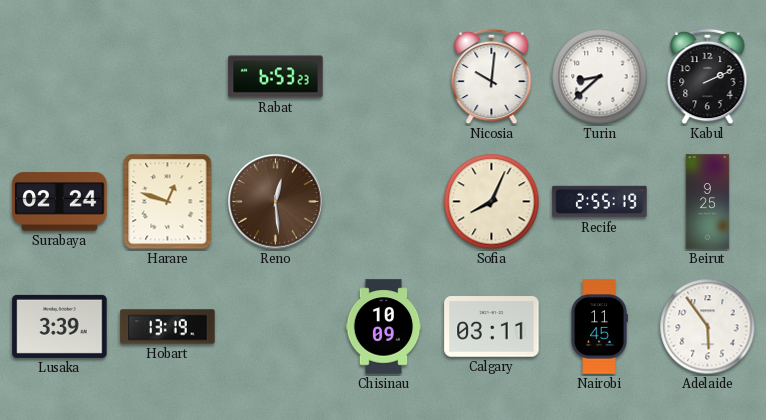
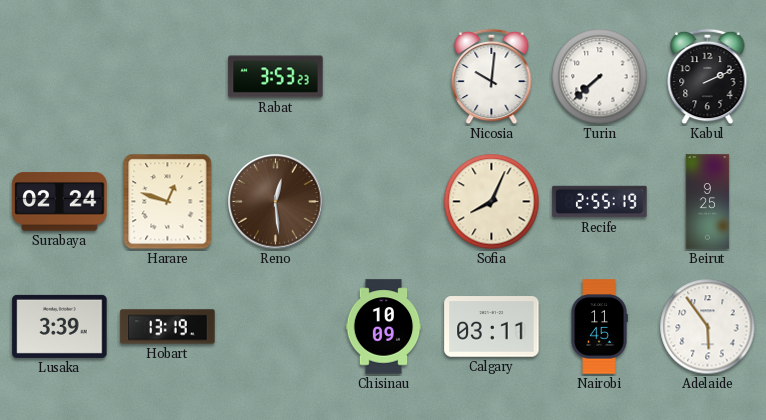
Rabat: 6:53 -> 3:53 (276, 77)
Turin: 8:38 -> 7:38 (600, 77)
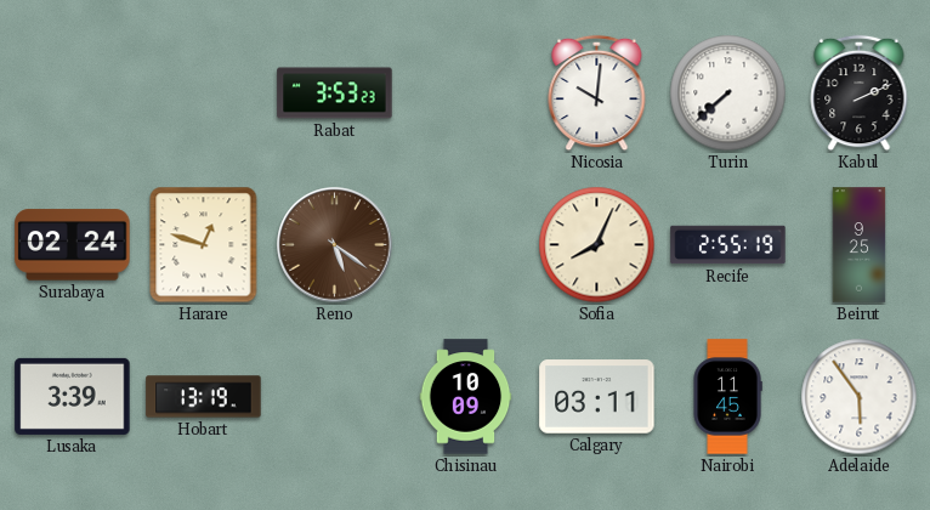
Reno: 12:29 -> 5:21 (335, 245)
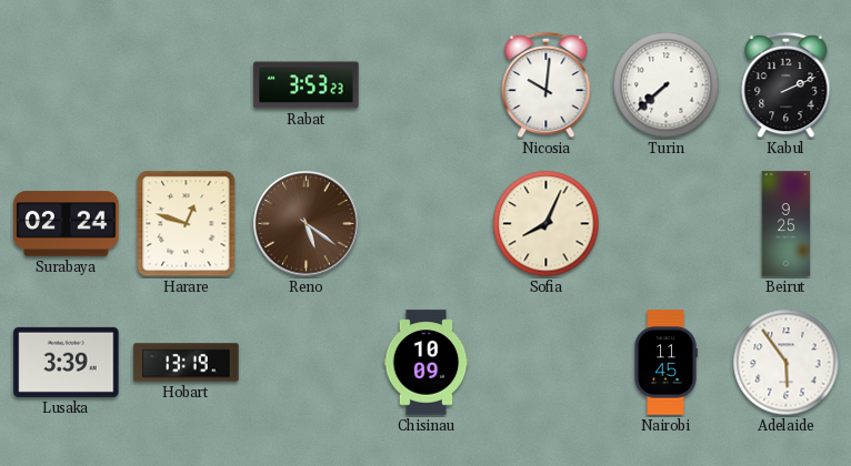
Recife: 2:55 -> none (728, 245)
Calgary: 03:11 -> none (597, 397)
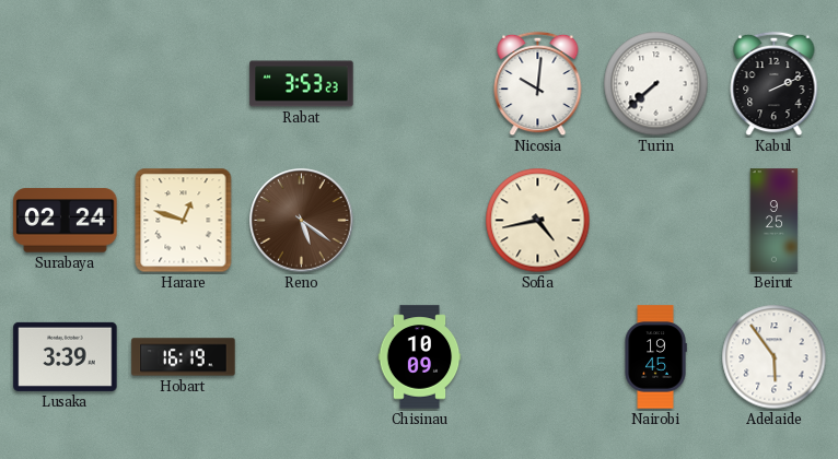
Sofia: 8:04 -> 4:43 (538, 221)
Hobart: 13:19 -> 16:19 (184, 357)
Nairobi: 11:45 -> 19:45 (655, 357)
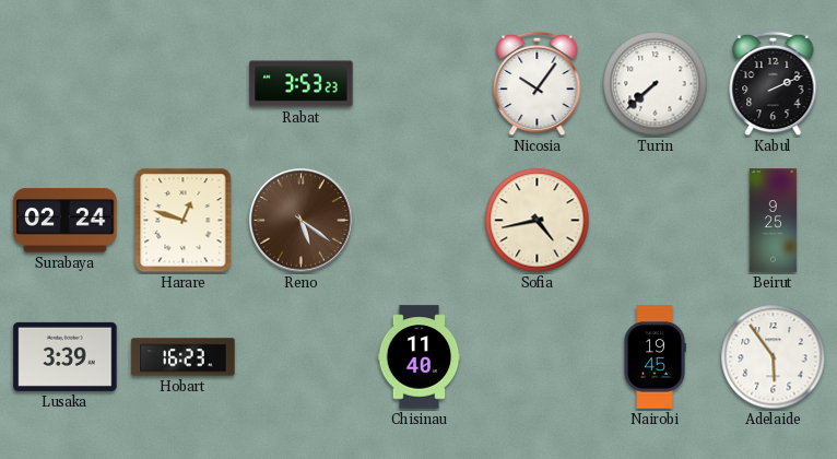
Nicosia: 10:01 -> 10:06 (538, 84)
Hobart: 16:19 -> 16:23 (184, 357)
Chisinau: 10:09 -> 11:40 (420, 357)
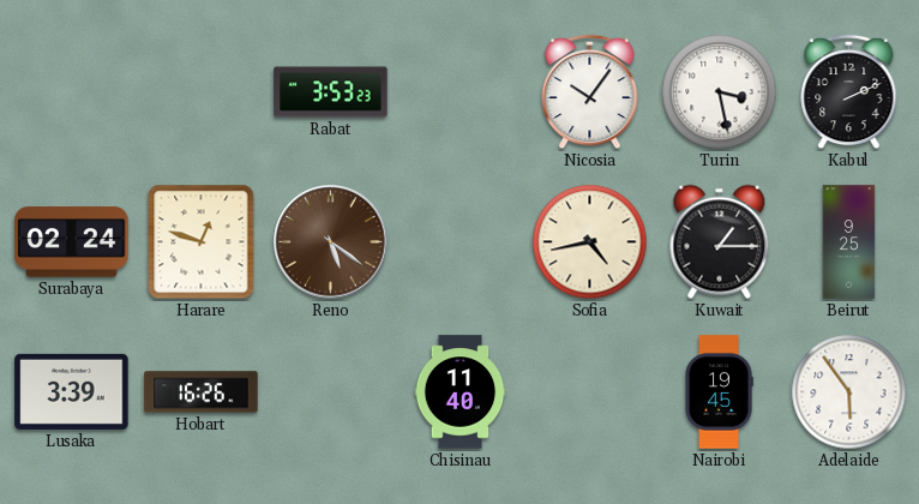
Turin: 7:38 -> 3:28 (720, 92)
Kuwait: none -> 1:15 (720, 242)
Hobart: 16:23 -> 16:26 (202, 392)
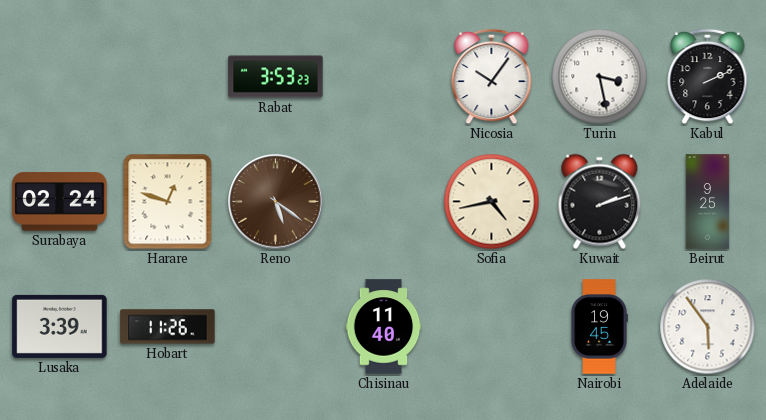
Kuwait: 1:15 -> 2:12 (600, 202)
Hobart: 16:26 -> 11:26 (168, 327)
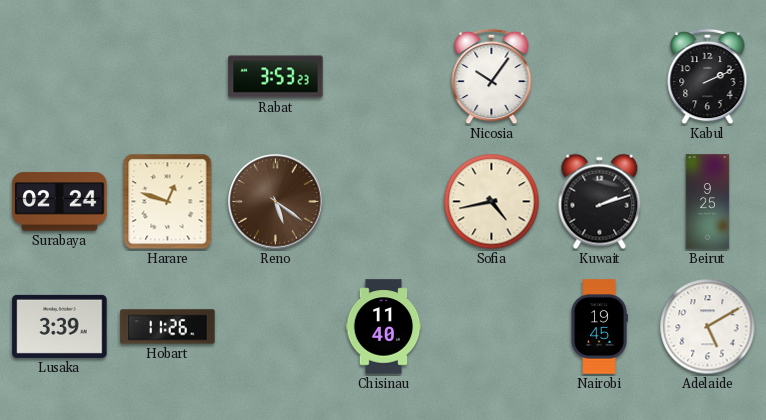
Turin: 3:28 -> none (600, 77)
Adelaide: 5:54 -> 5:10 (708, 327)
